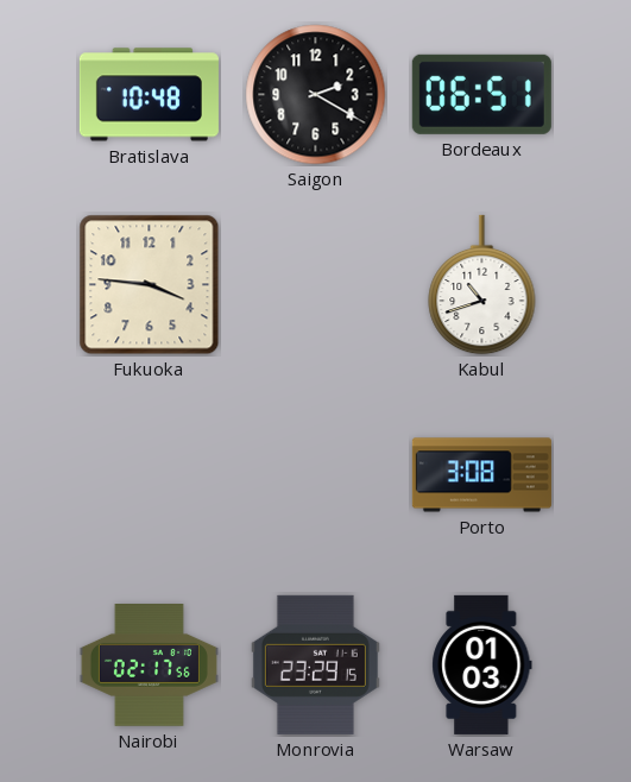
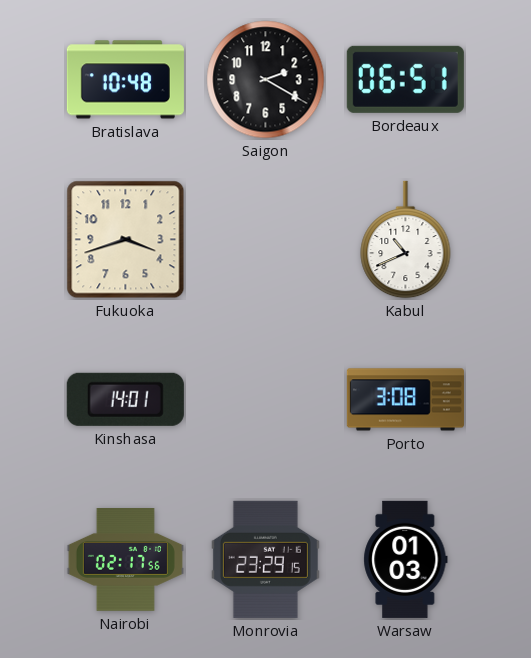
Fukuoka: 3:46 -> 3:42 (126, 240)
Kabul: 10:42 -> 10:41 (406, 240)
Kinshasa: none -> 14:01 (125, 399)
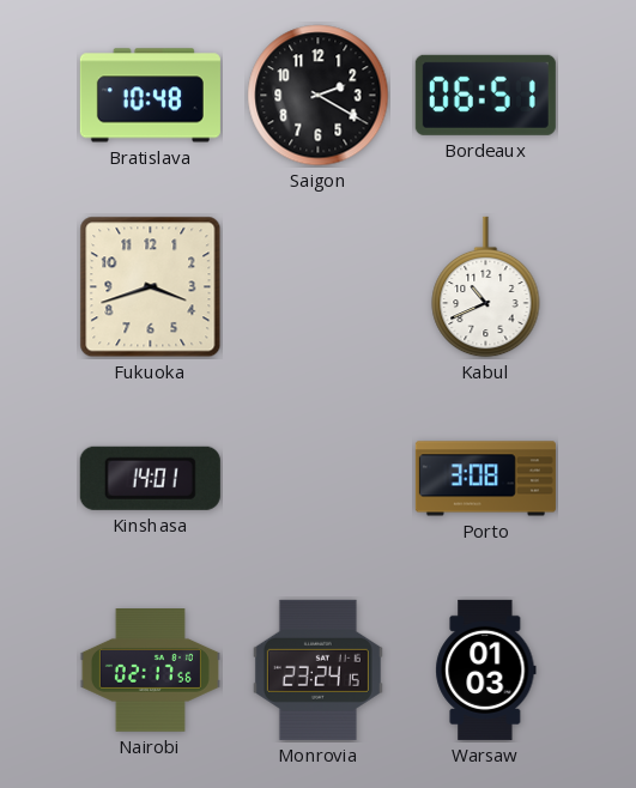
Monrovia: 23:29 -> 23:24 (317, 669)
